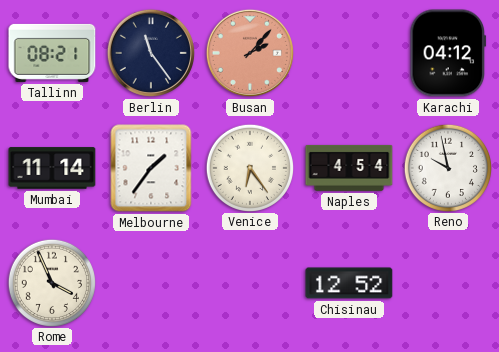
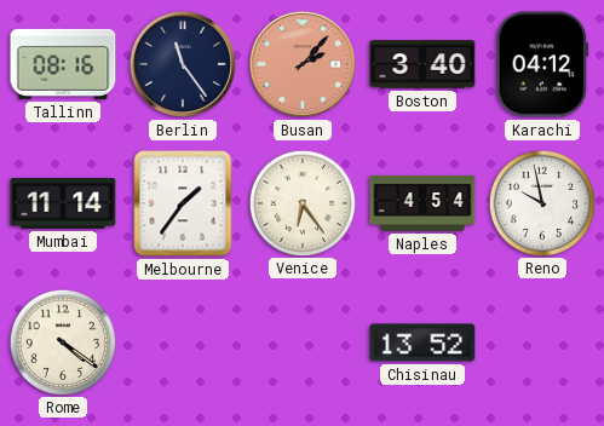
Tallinn: 08:21 -> 08:16 (63, 64)
Boston: none -> 3:40 (422, 64)
Rome: 3:56 -> 4:21 (62, 341)
Chisinau: 12:52 -> 13:52 (422, 342)
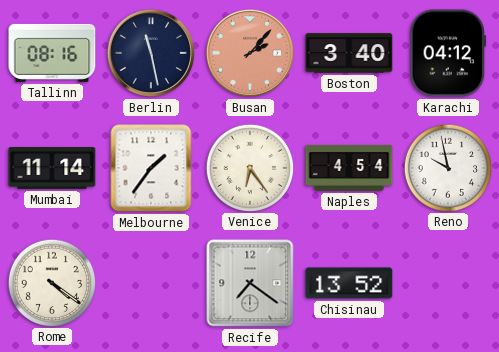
Berlin: 11:24 -> 11:28 (151, 53)
Recife: none -> 7:21 (250, 283)
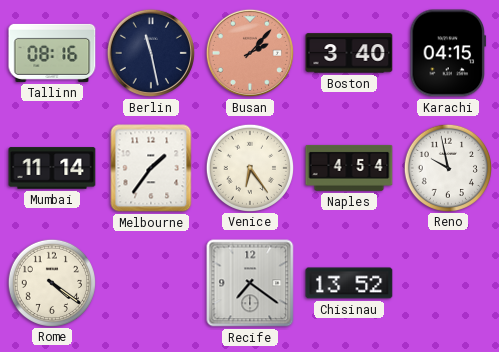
Karachi: 04:12 -> 04:15 (448, 53)
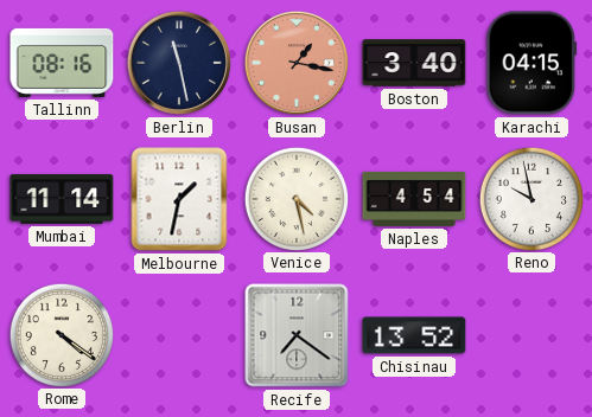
Busan: 2:07 -> 1:17 (297, 63)
Melbourne: 1:36 -> 1:32 (179, 199)
Venice: 6:24 -> 4:28 (295, 198)
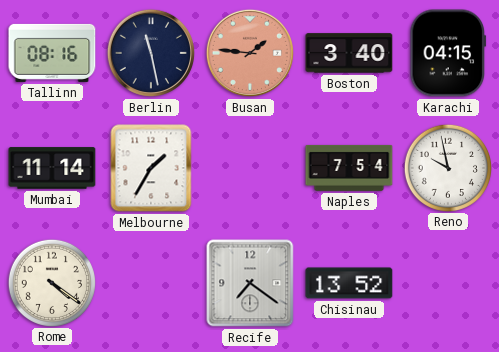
Busan: 1:17 -> 1:46 (250, 53)
Melbourne: 1:32 -> 1:35 (151, 168)
Venice: 4:28 -> none (295, 198)
Naples: 4:54 -> 7:54 (349, 168)
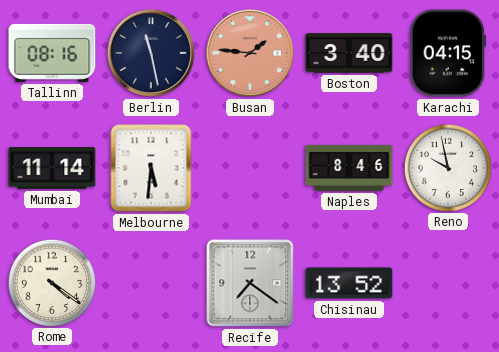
Melbourne: 1:35 -> 5:31 (151, 168)
Naples: 7:54 -> 8:46 (349, 168)
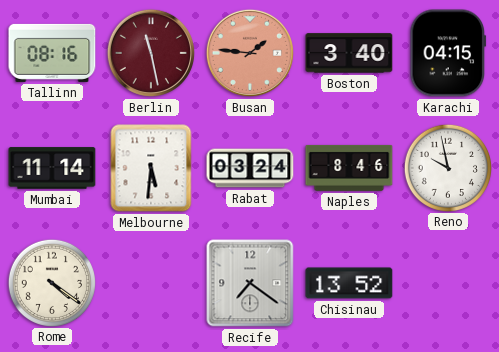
Berlin dial: navy -> burgundy (151, 53)
Rabat: none -> 03:24 (250, 168)
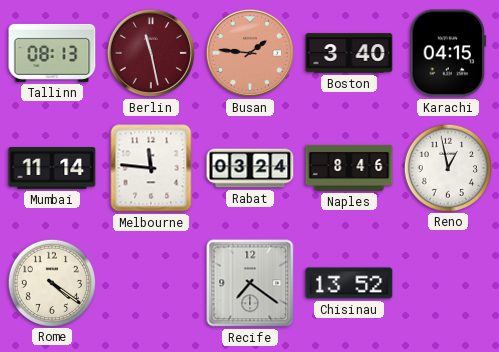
Tallinn: 08:16 -> 08:13 (52, 53)
Melbourne: 5:31 -> 11:46 (151, 168)
Reno: 9:58 -> 12:58 (447, 167)
